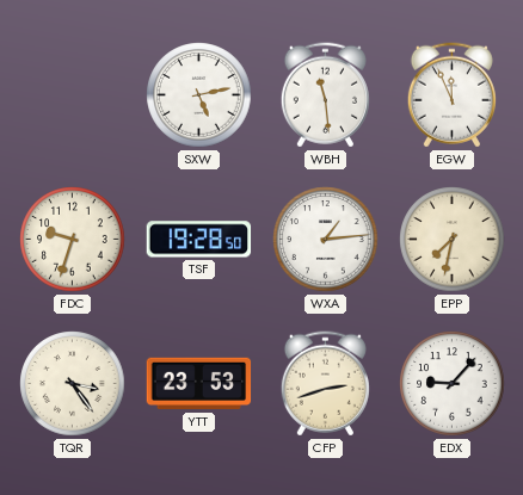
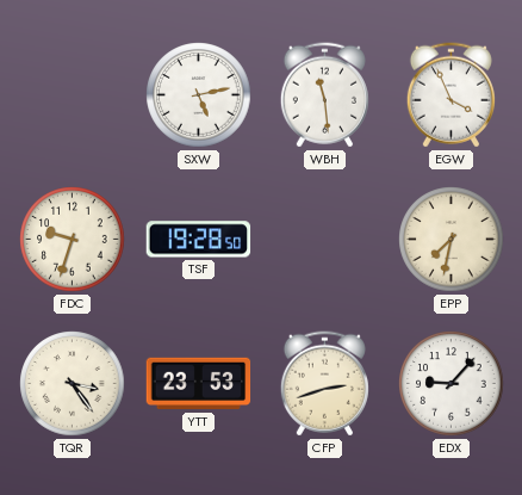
EGW: 11:56 -> 3:56 (450, 95)
WXA: 1:14 -> none (326, 240)
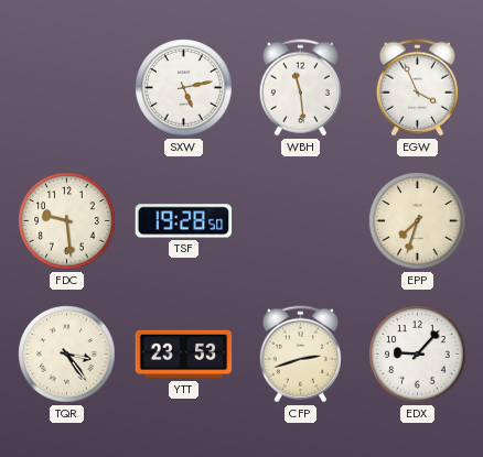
FDC: 9:33 -> 9:29 (67, 221)
EPP: 7:32 -> 7:33 (418, 221)
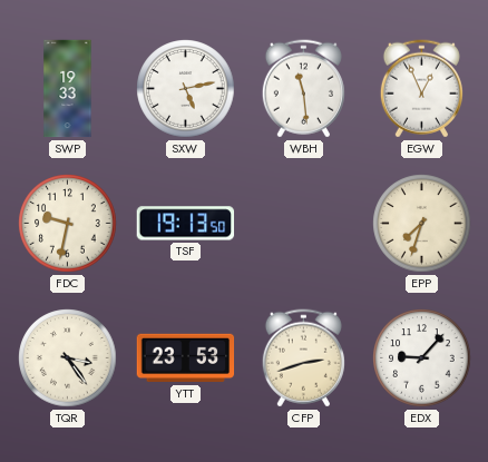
SWP: none -> 19:33 (68, 89)
EGW: 3:56 -> 12:56 (421, 89)
FDC: 9:29 -> 9:32 (68, 224)
TSF: 19:28 -> 19:13 (186, 224)
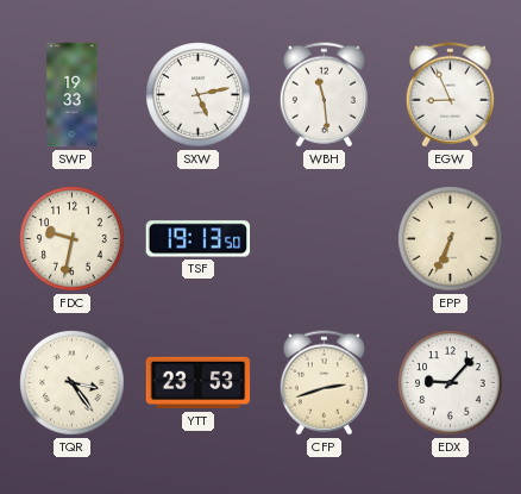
EGW: 12:56 -> 8:56 (450, 95)
EPP: 7:33 -> 6:34 (451, 239)
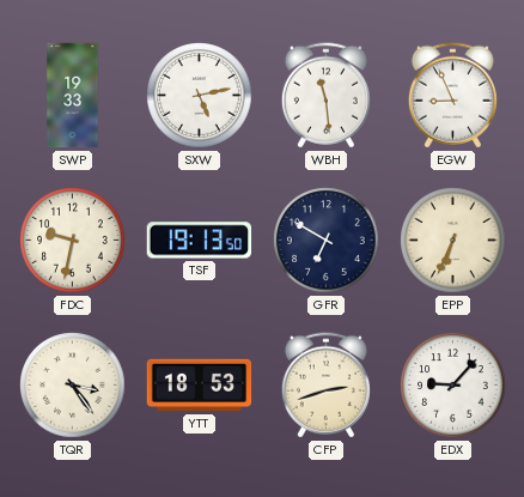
GFR: none -> 6:50 (327, 241)
YTT: 23:53 -> 18:53 (200, 386)
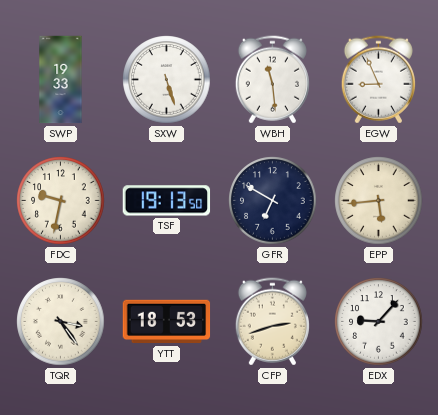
SXW: 5:13 -> 5:27 (167, 80)
EPP: 6:34 -> 5:44 (379, 201)
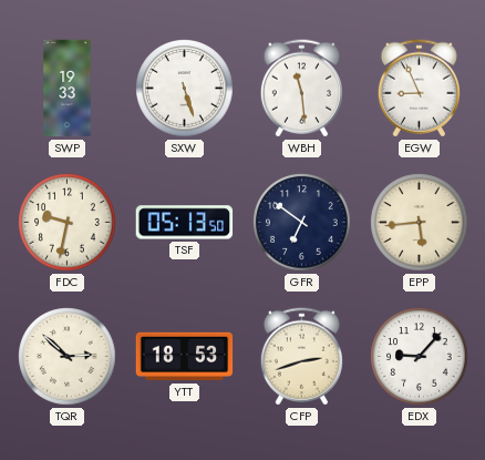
TSF: 19:13 -> 05:13 (185, 223)
GFR: 6:50 -> 6:51 (302, 223)
TQR: 3:24 -> 2:52 (68, 357)
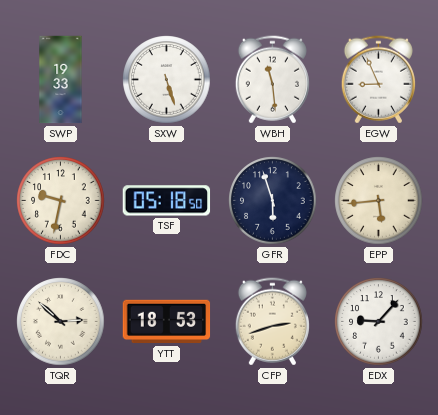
TSF: 05:13 -> 05:18 (167, 201)
GFR: 6:51 -> 5:57 (273, 201)
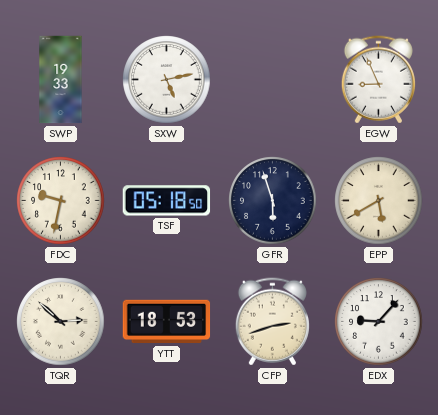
SXW: 5:27 -> 5:13 (167, 80)
WBH: 11:29 -> none (272, 80)
EPP: 5:44 -> 5:40 (379, 201)
